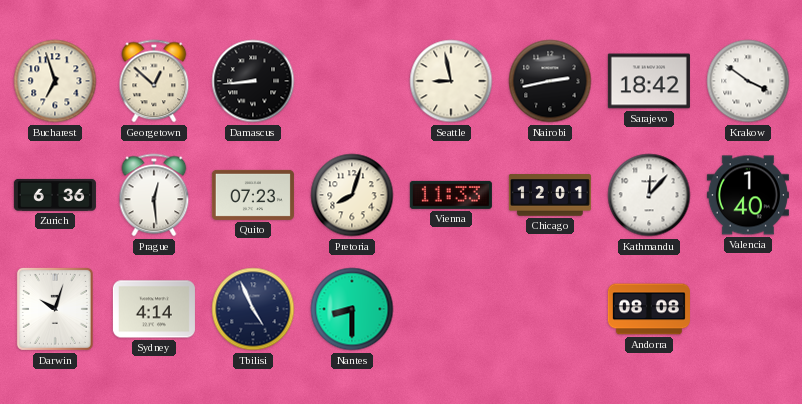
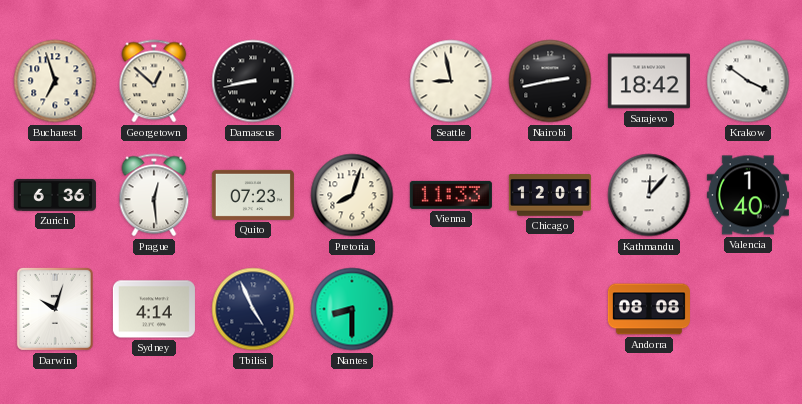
Damascus: 8:44 -> 8:43 (253, 81)
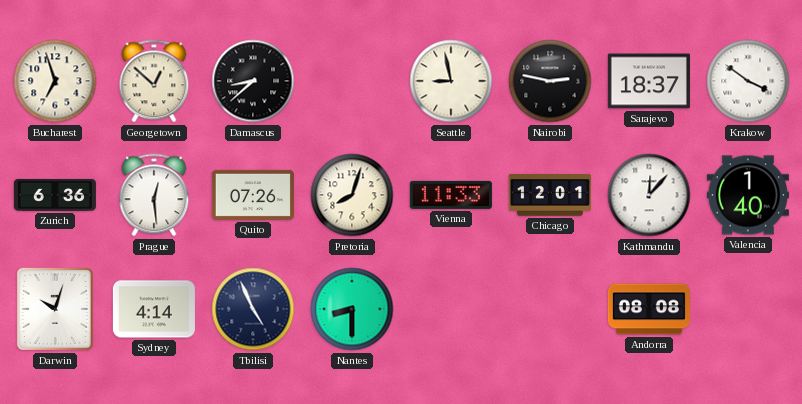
Damascus: 8:43 -> 8:38 (253, 81)
Nairobi: 2:43 -> 2:47 (550, 81)
Sarajevo: 18:42 -> 18:37 (649, 81)
Quito: 07:23 -> 07:26 (253, 195)
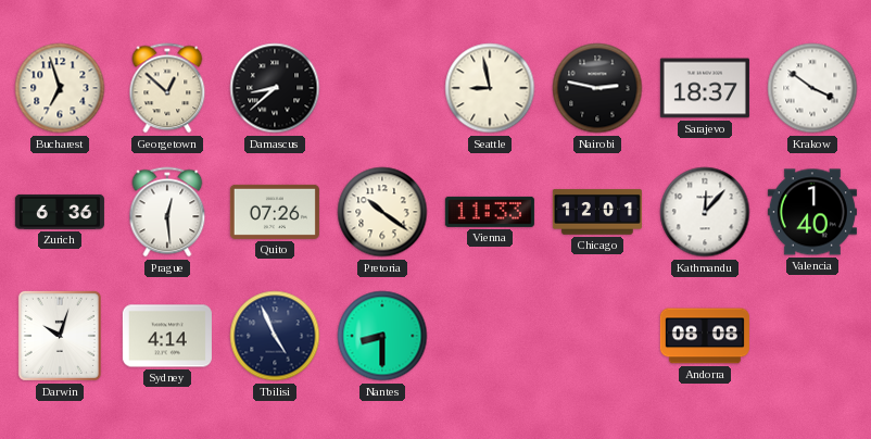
Pretoria: 8:03 -> 10:21 (382, 212)
